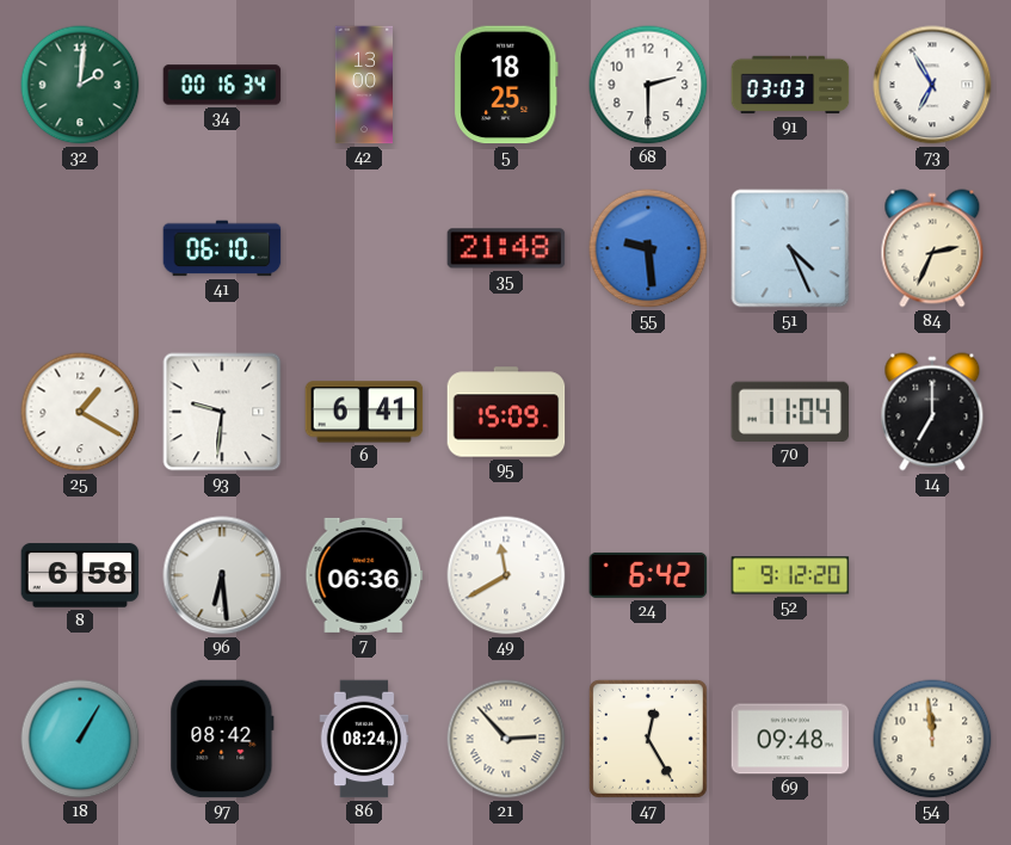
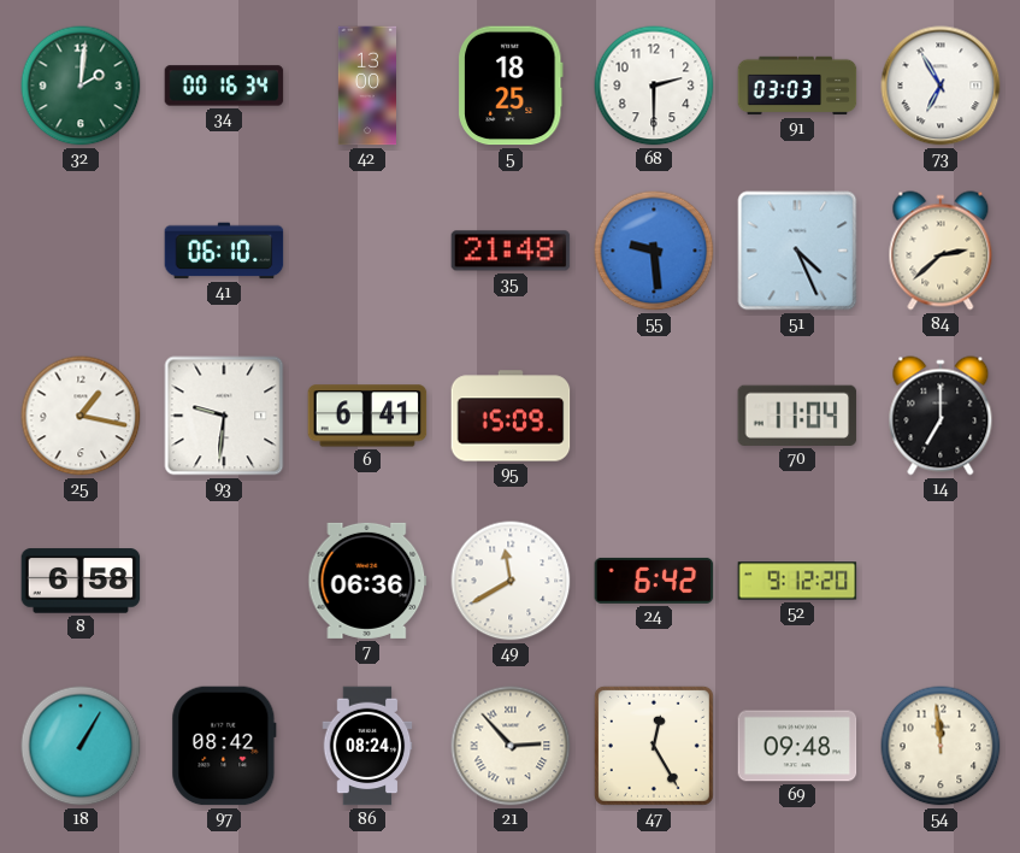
84: 2:34 -> 2:38 (941, 251)
25: 1:20 -> 1:17 (81, 416)
96: 6:29 -> none (222, 575)
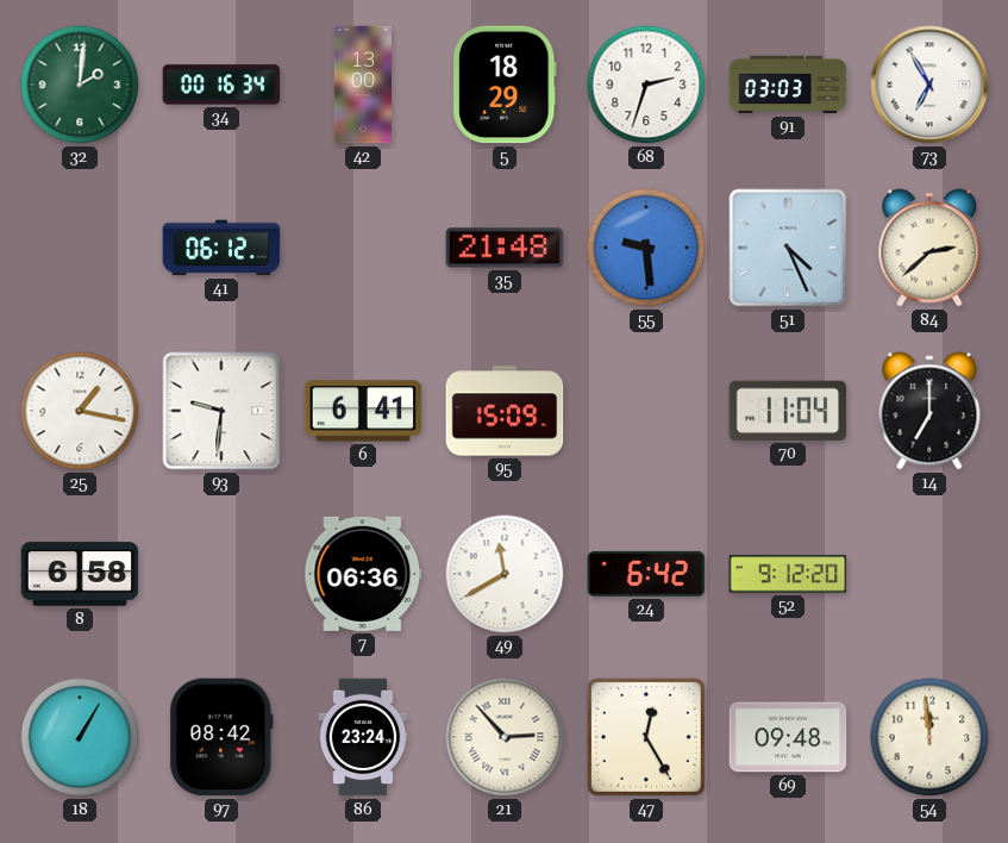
5: 18:25 -> 18:29 (505, 85)
68: 2:30 -> 2:33 (646, 85)
41: 06:10 -> 06:12 (221, 248)
86: 08:24 -> 23:24 (363, 737)
